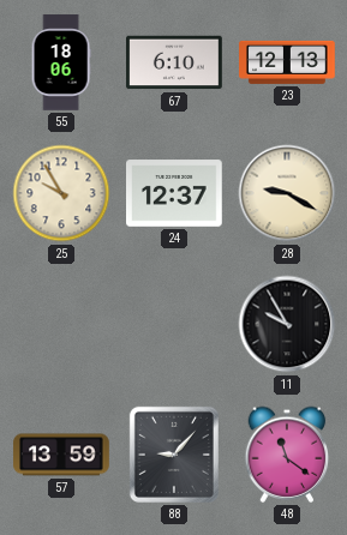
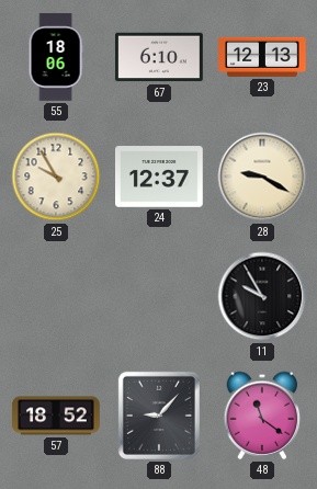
57: 13:59 -> 18:52 (56, 416)
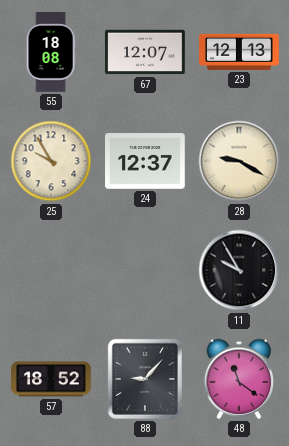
55: 18:06 -> 18:08 (51, 52)
67: 6:10 -> 12:07 (145, 52)
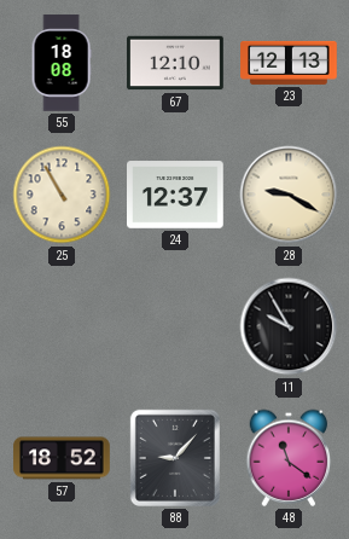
67: 12:07 -> 12:10 (175, 63)
25: 9:55 -> 10:55 (62, 195)
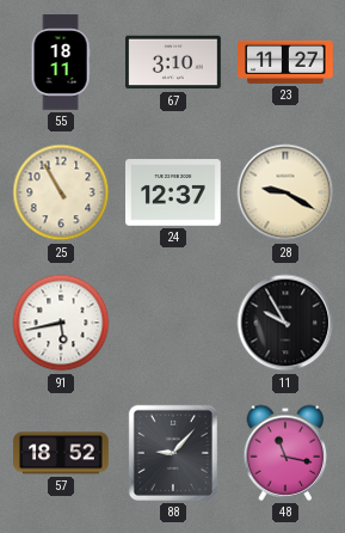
55: 18:08 -> 18:11 (61, 62)
67: 12:10 -> 3:10 (173, 62)
23: 12:13 -> 11:27 (285, 62)
91: none -> 5:43 (61, 323)
48: 11:21 -> 11:17 (285, 453)
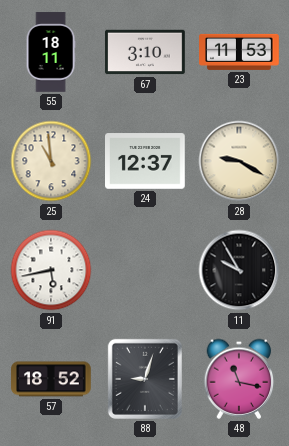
23: 11:27 -> 11:53 (239, 52)
25: 10:55 -> 10:59 (51, 161)
88: 9:07 -> 9:03 (145, 379)
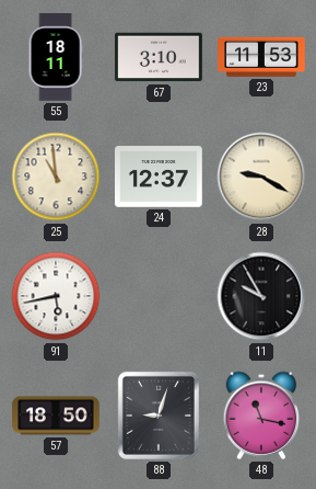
57: 18:52 -> 18:50 (56, 416)
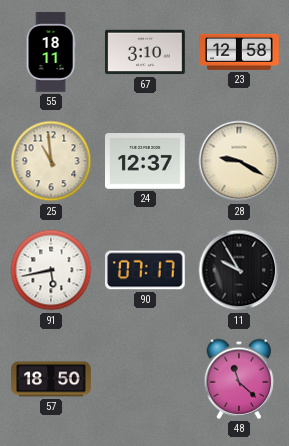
23: 11:53 -> 12:58 (239, 52)
90: none -> 07:17 (146, 270)
88: 9:03 -> none (159, 416)
48: 11:17 -> 11:22 (239, 379)
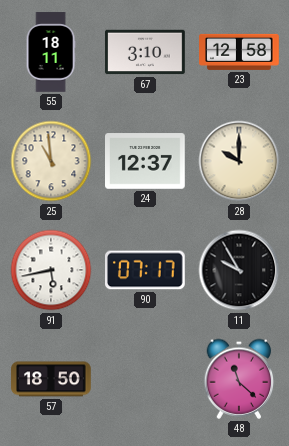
28: 9:20 -> 10:00 (239, 161)
